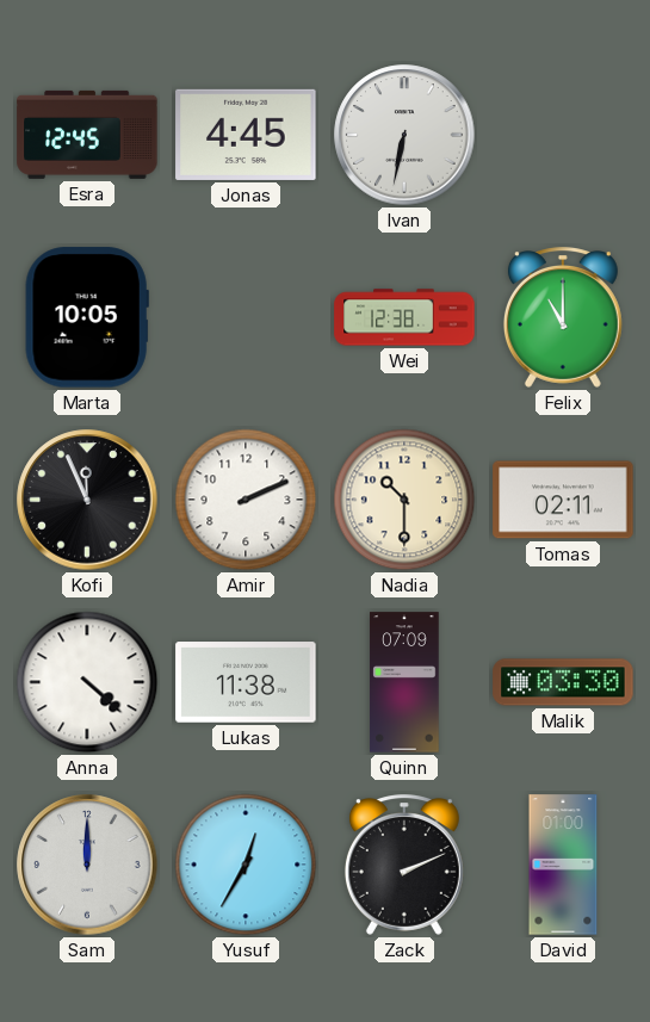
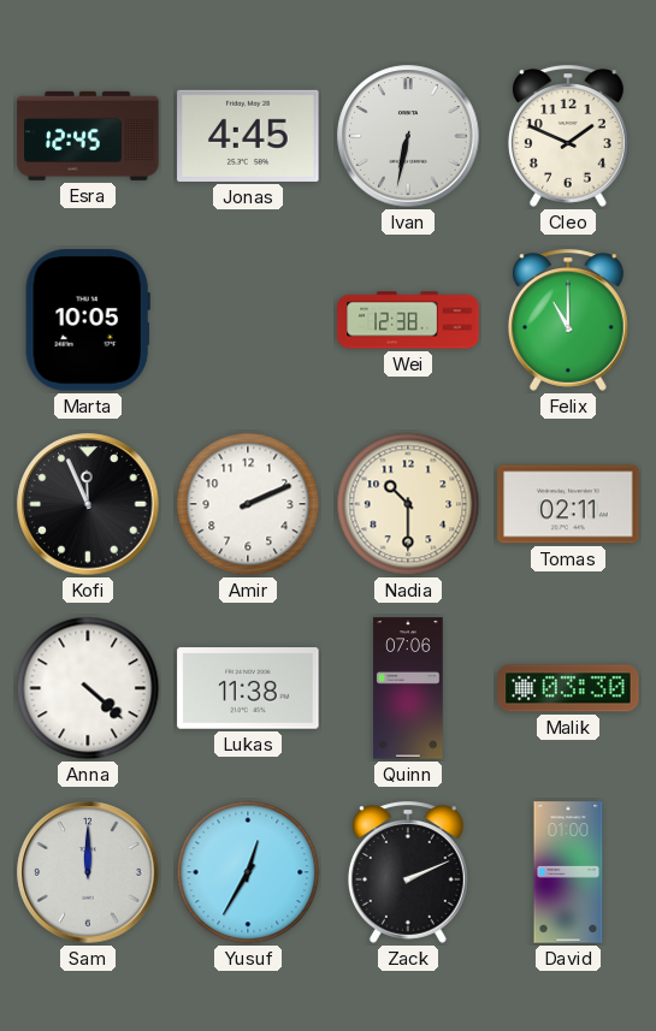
Cleo: none -> 1:49 (568, 136)
Quinn: 07:09 -> 07:06 (408, 688)
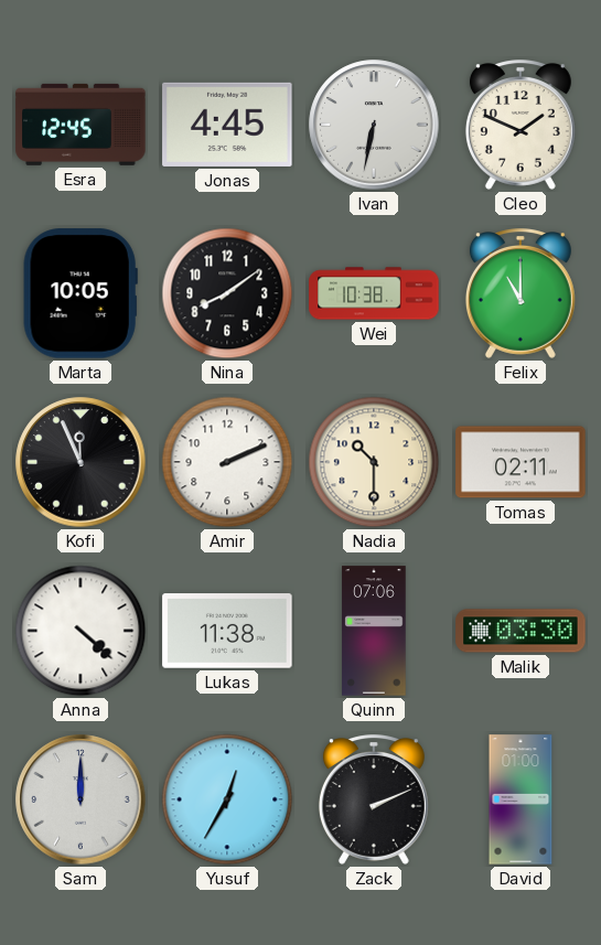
Nina: none -> 8:09 (227, 293)
Wei: 12:38 -> 10:38 (374, 293)
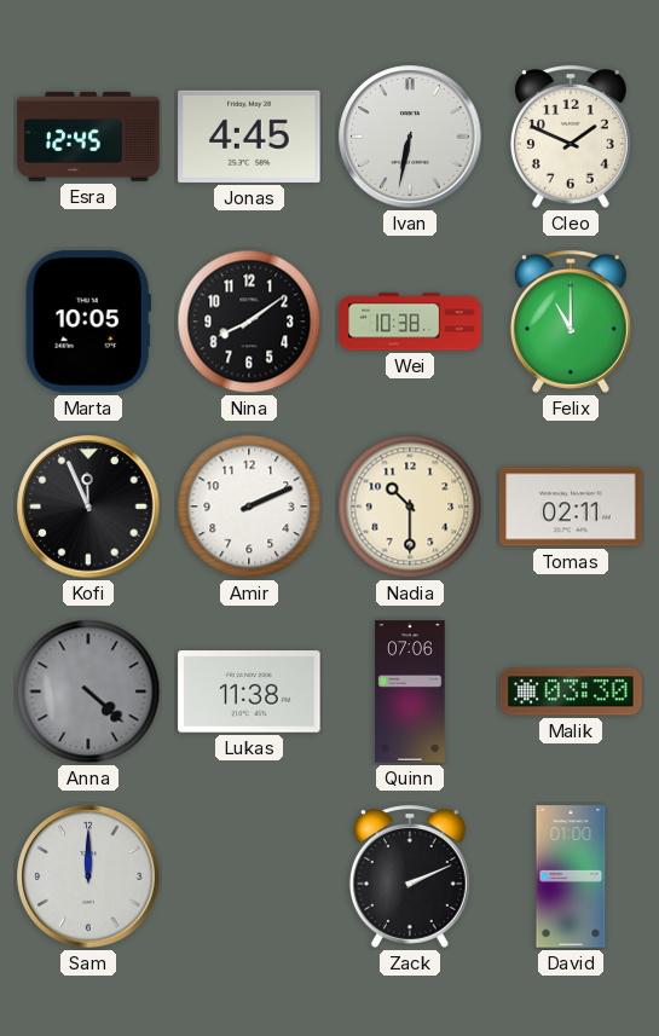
Anna dial: white -> grey (88, 691)
Yusuf: 12:35 -> none (227, 799)
